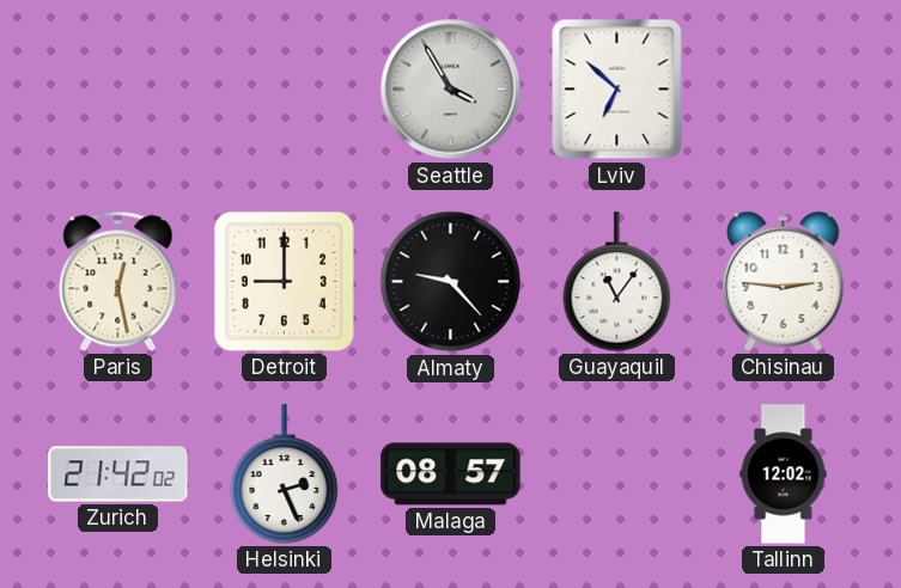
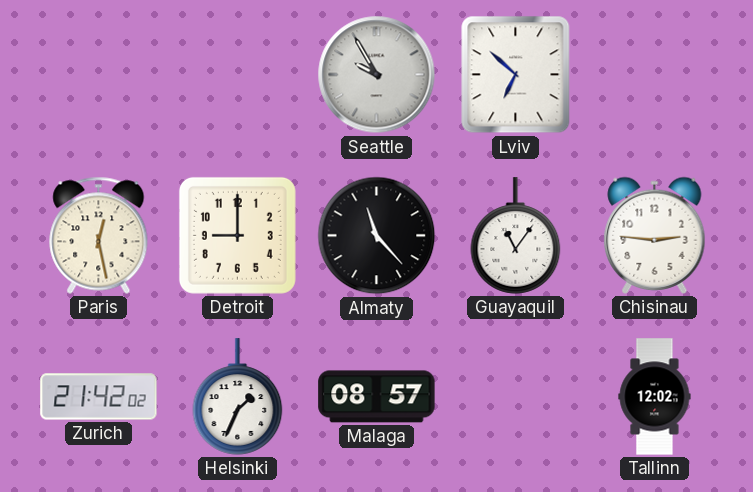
Seattle: 3:55 -> 9:55 (377, 75)
Almaty: 9:23 -> 11:23 (377, 236)
Helsinki: 2:26 -> 1:34 (238, 397)
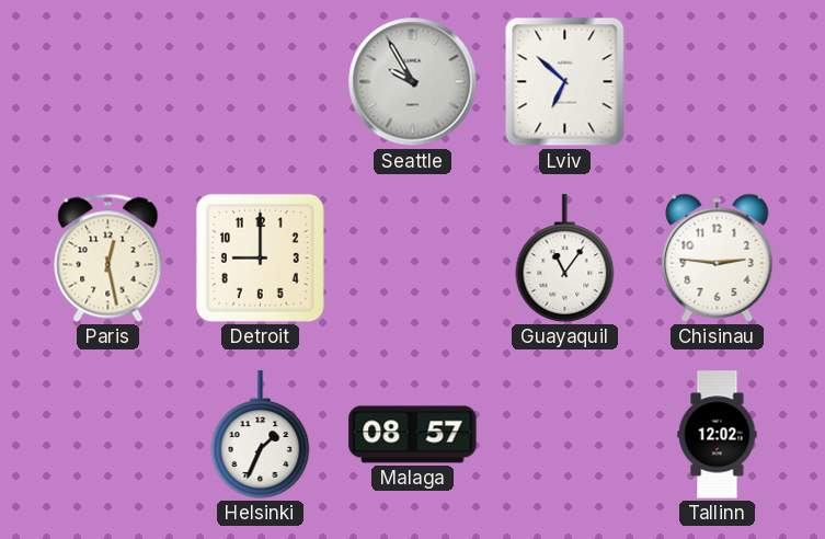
Almaty: 11:23 -> none (377, 236)
Zurich: 21:42 -> none (99, 397)
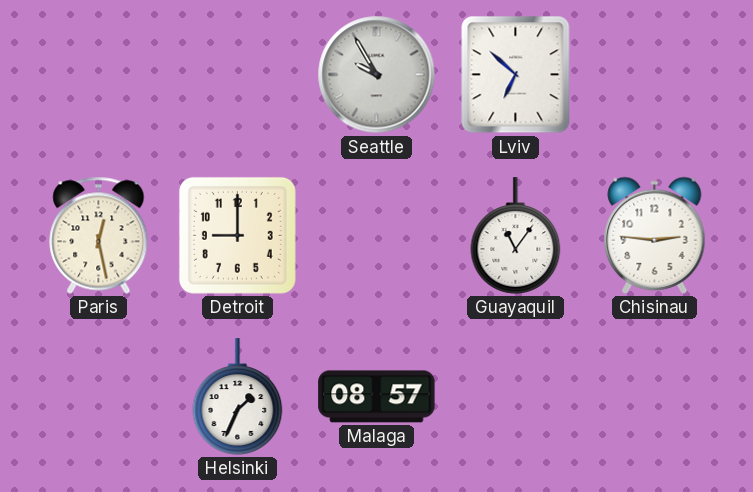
Tallinn: 12:02 -> none (718, 435)
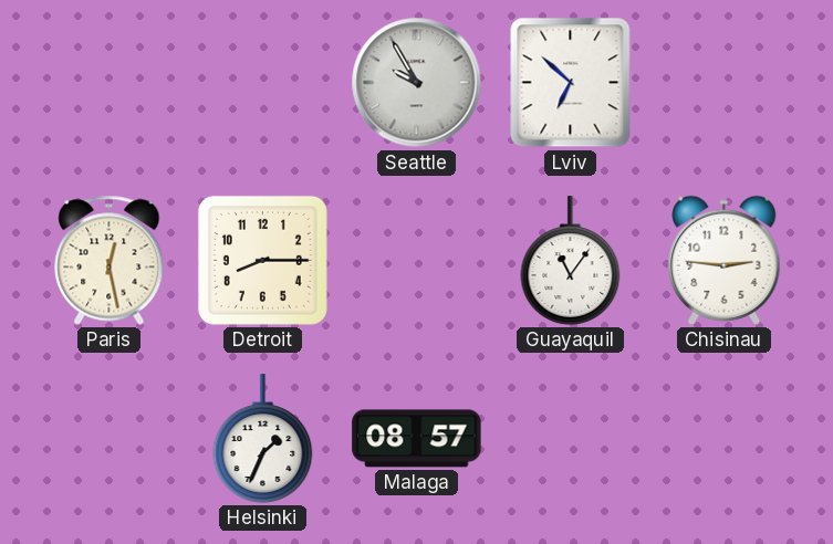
Detroit: 9:00 -> 8:15 (262, 260)
